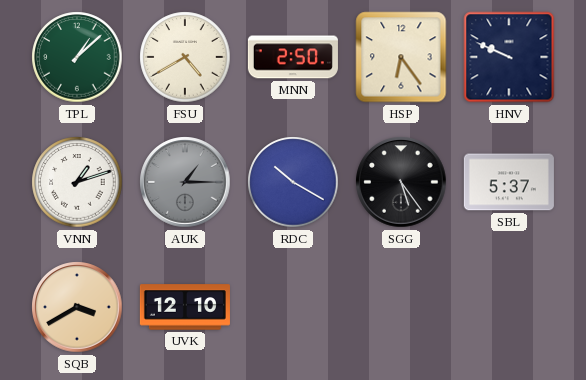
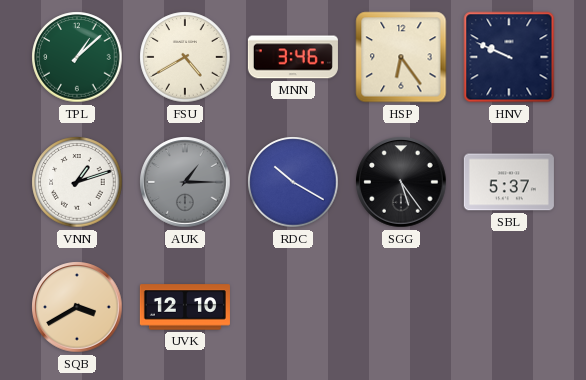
MNN: 2:50 -> 3:46 (293, 57)
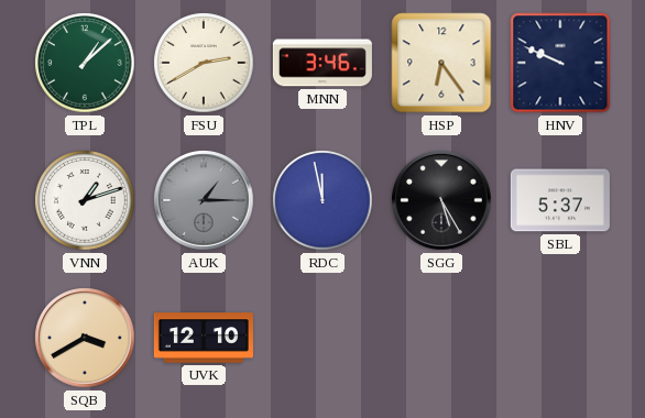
FSU: 4:40 -> 2:40 (204, 63)
RDC: 10:20 -> 11:58 (322, 200)
SGG: 5:24 -> 5:25 (441, 200)
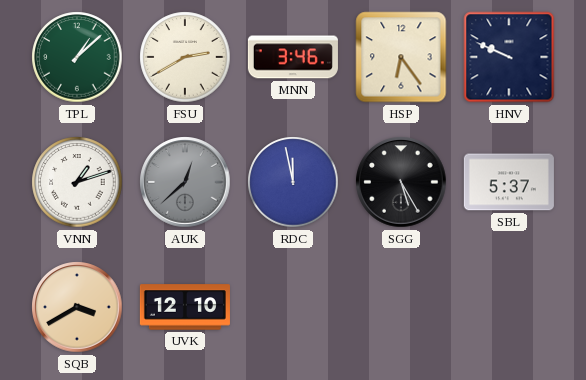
AUK: 1:15 -> 12:38 (185, 182)
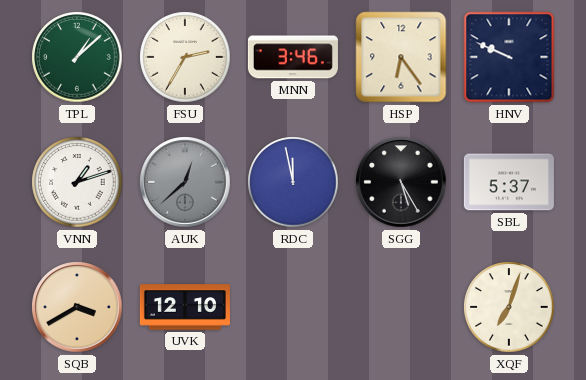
FSU: 2:40 -> 2:35 (185, 57)
XQF: none -> 7:03 (509, 307)
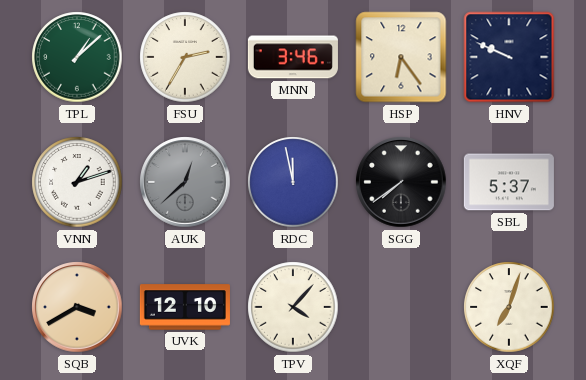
SGG: 5:25 -> 7:39 (401, 182)
TPV: none -> 4:07 (293, 307)
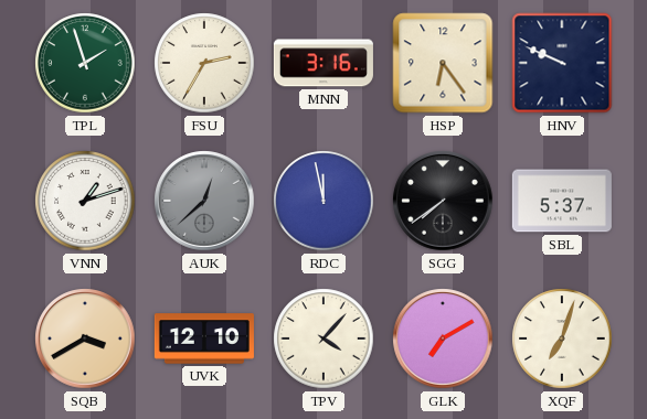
TPL: 1:08 -> 1:57 (85, 63)
MNN: 3:46 -> 3:16 (324, 63)
GLK: none -> 7:10 (443, 339)
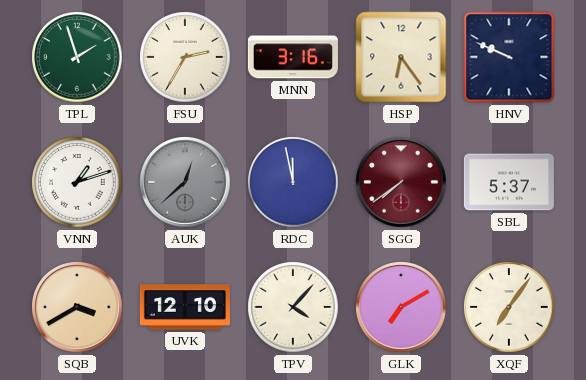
SGG dial: black -> burgundy (401, 182)
XQF: 7:03 -> 7:06 (509, 307)
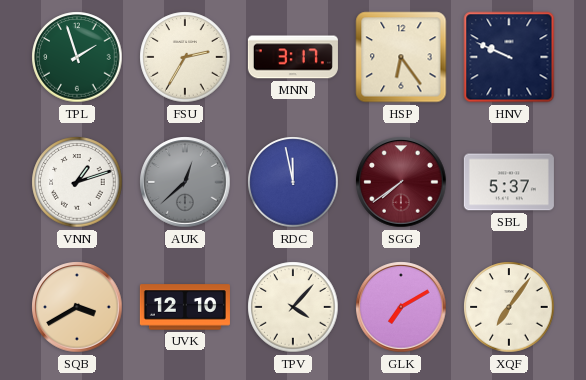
MNN: 3:16 -> 3:17 (293, 57)
